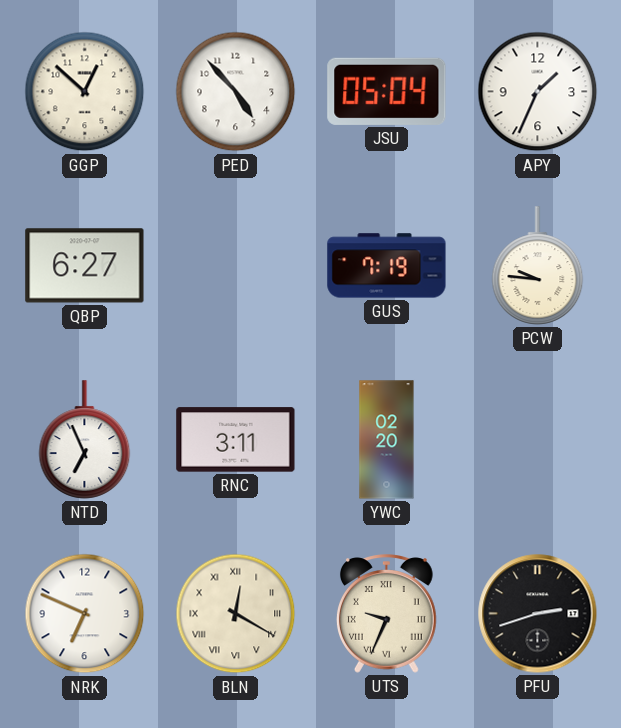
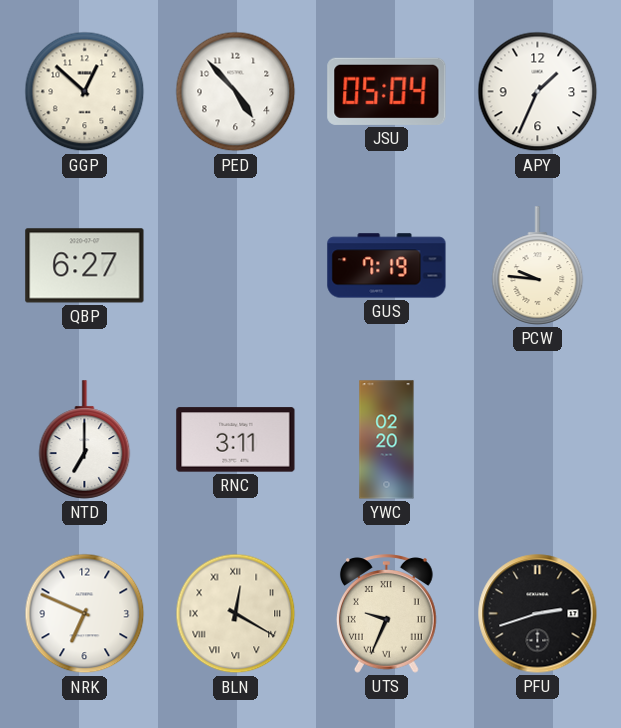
NTD: 6:56 -> 7:00 (85, 440)
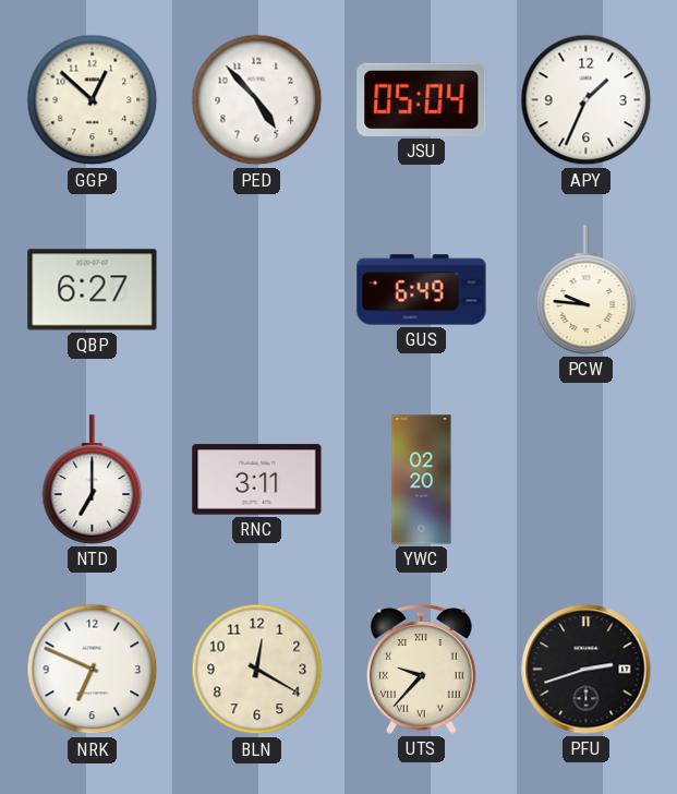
GUS: 7:19 -> 6:49 (422, 290)
BLN numerals: Roman -> Arabic (257, 670)
UTS: 9:34 -> 9:37 (421, 670)
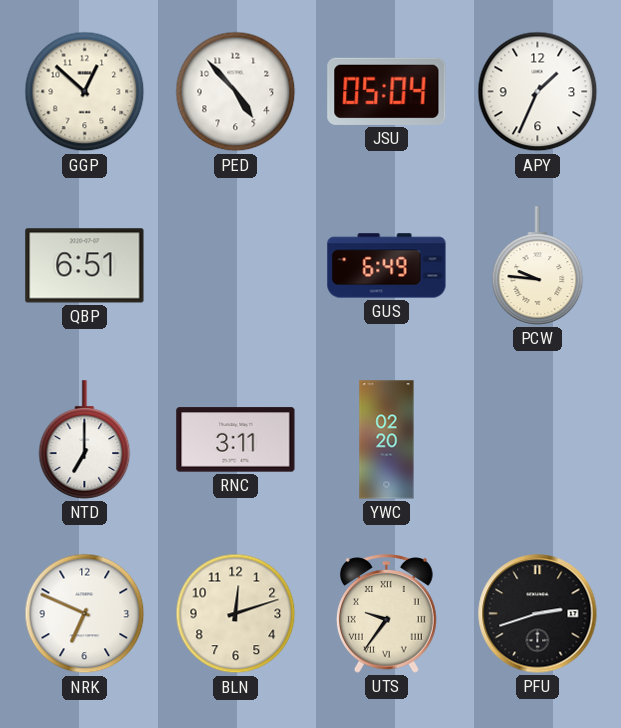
QBP: 6:27 -> 6:51 (85, 266)
BLN: 12:20 -> 12:12 (236, 614)
UTS: 9:37 -> 9:36 (386, 614)
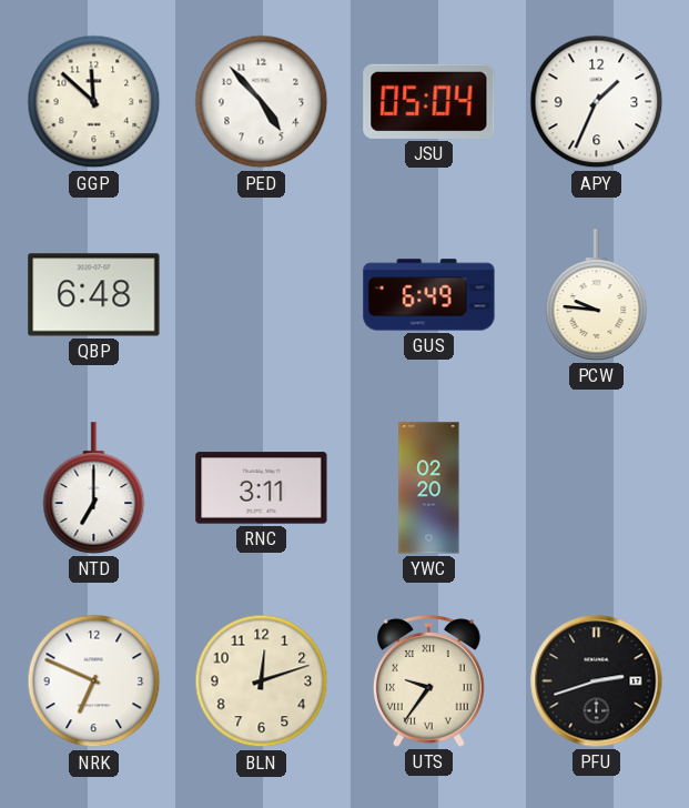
GGP: 12:52 -> 11:52 (94, 102)
QBP: 6:51 -> 6:48 (94, 295)
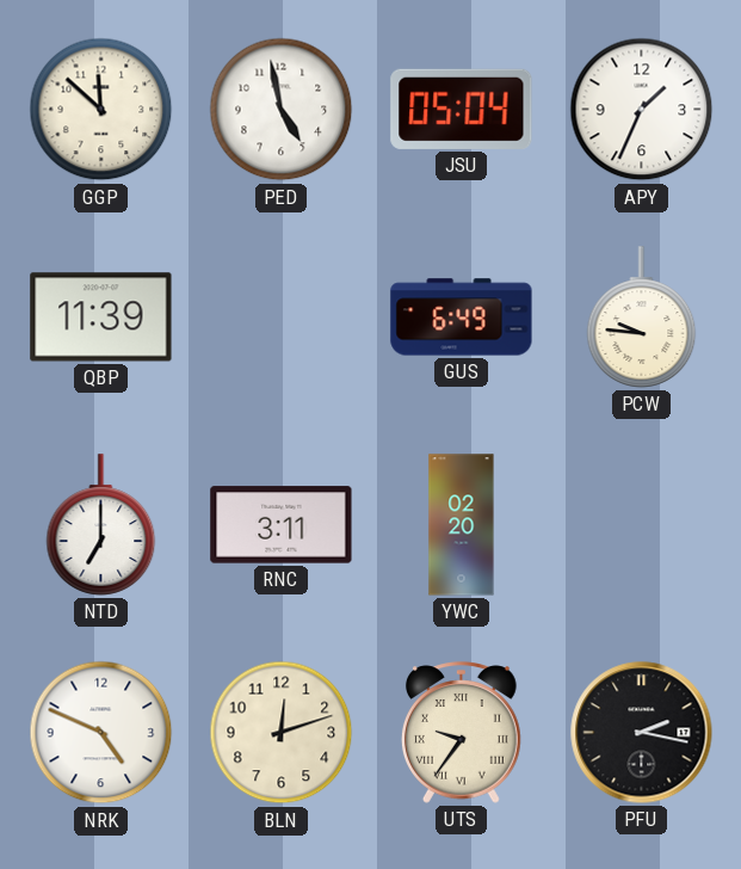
PED: 4:53 -> 4:58 (282, 110)
QBP: 6:48 -> 11:39 (101, 318)
NRK: 6:49 -> 4:49 (101, 733)
PFU: 2:42 -> 2:17 (642, 733)
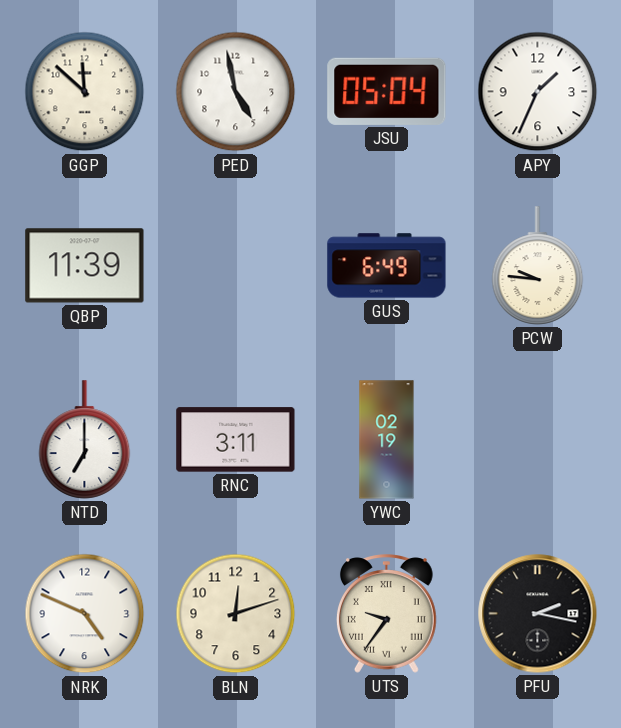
YWC: 02:20 -> 02:19 (387, 440)
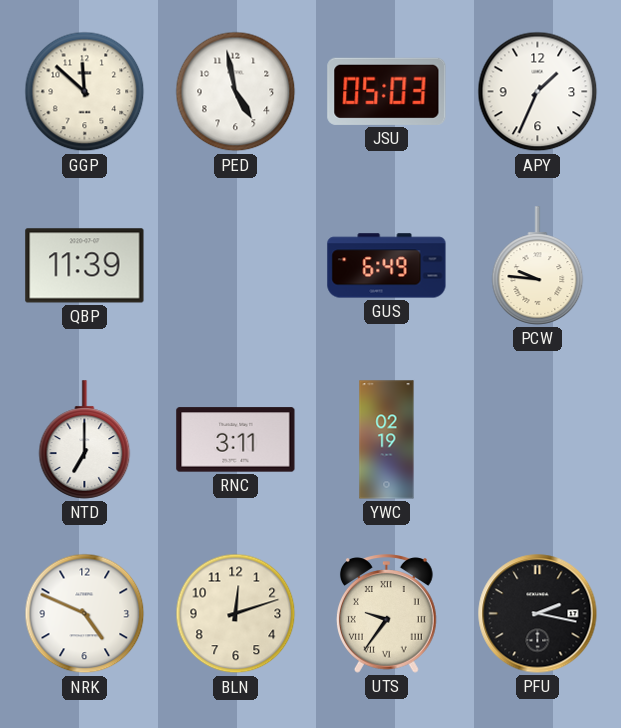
JSU: 05:04 -> 05:03 (387, 91)
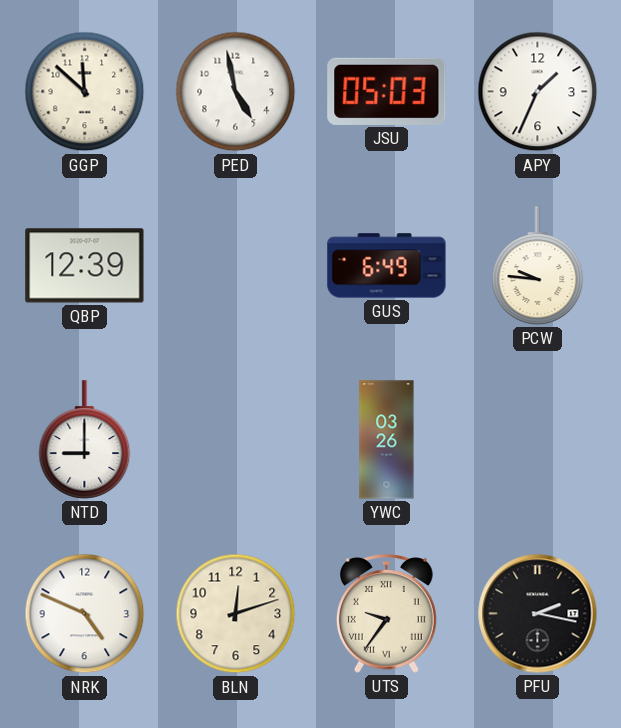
QBP: 11:39 -> 12:39 (85, 266)
NTD: 7:00 -> 9:00 (85, 440)
RNC: 3:11 -> none (236, 440)
YWC: 02:19 -> 03:26 (387, 440)
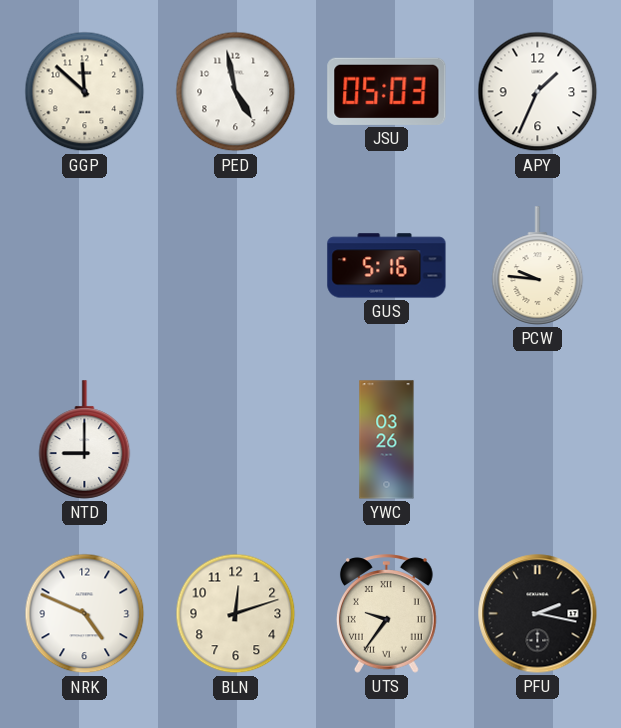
QBP: 12:39 -> none (85, 266)
GUS: 6:49 -> 5:16 (387, 266)
